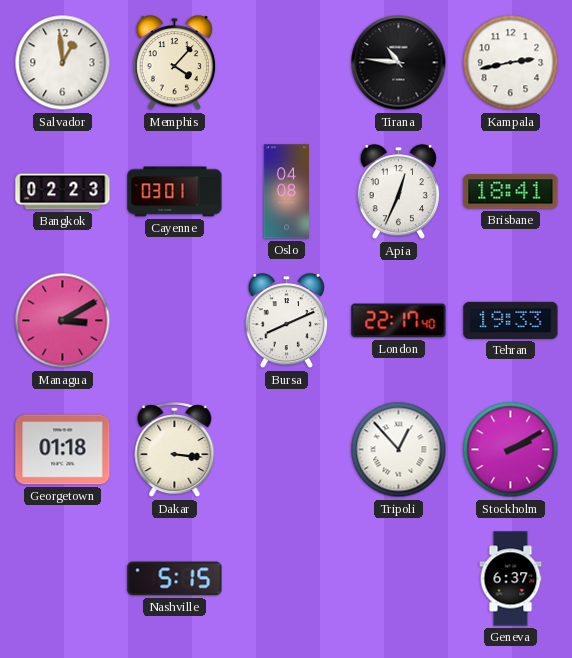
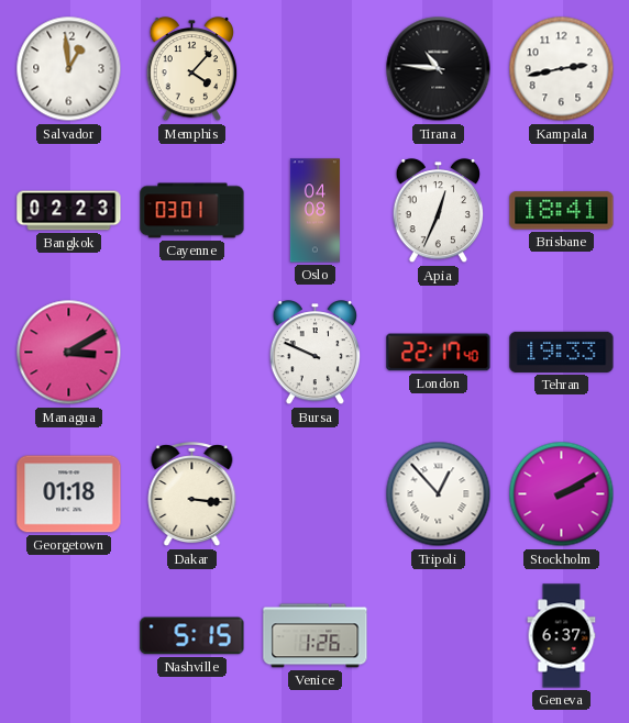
Bursa: 8:11 -> 9:49 (316, 353)
Venice: none -> 1:26 (316, 636)
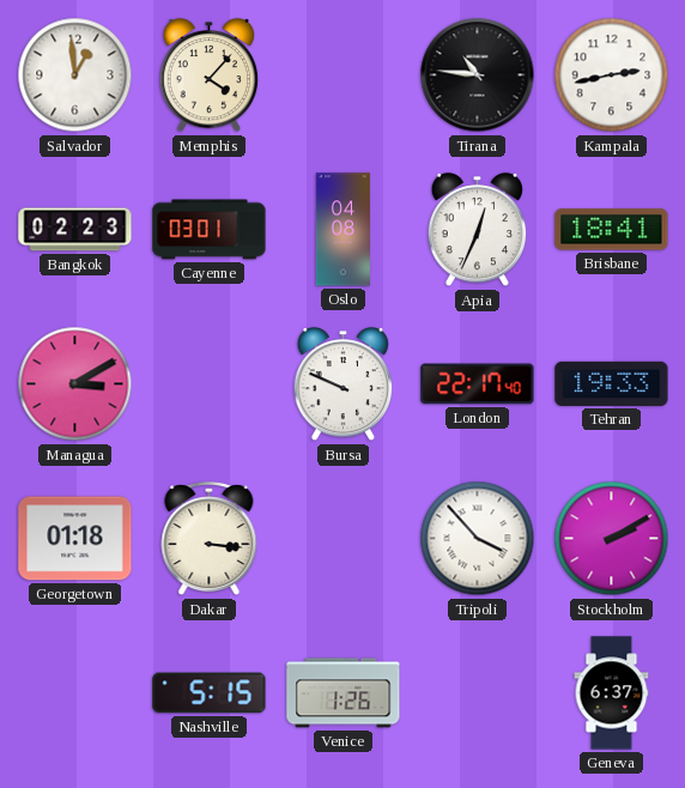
Tripoli: 12:53 -> 3:53 (478, 539)
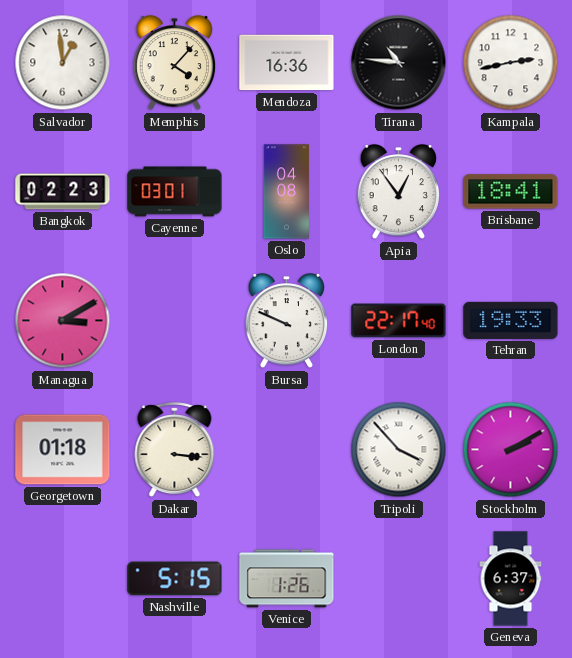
Mendoza: none -> 16:36 (287, 63)
Apia: 12:34 -> 12:54 (399, 192)
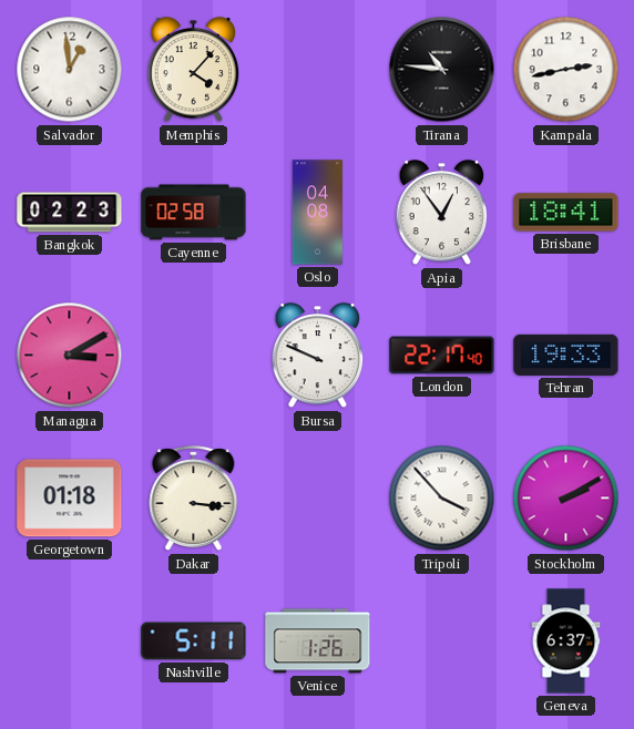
Mendoza: 16:36 -> none (287, 63)
Cayenne: 03:01 -> 02:58 (194, 213)
Nashville: 5:15 -> 5:11 (194, 641)
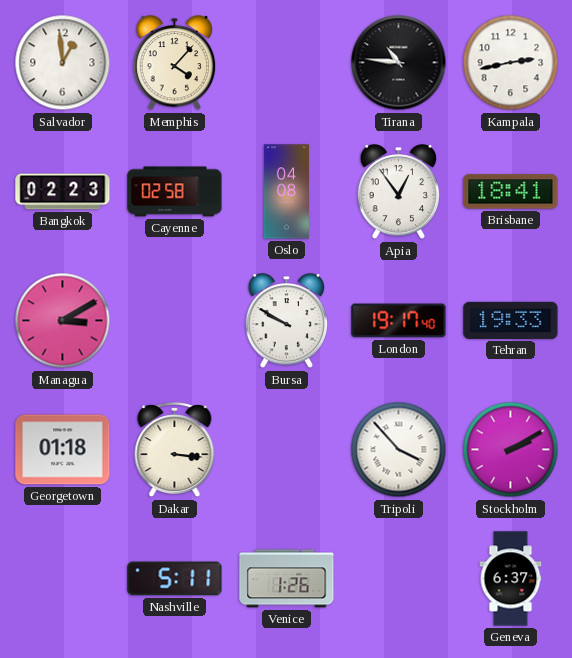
Bursa: 9:49 -> 9:50 (287, 321)
London: 22:17 -> 19:17 (399, 321)
